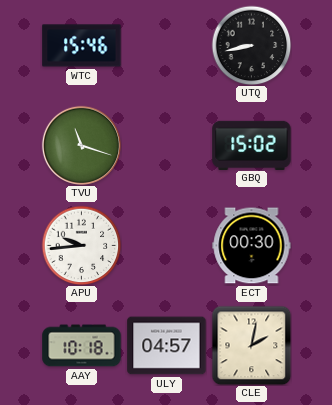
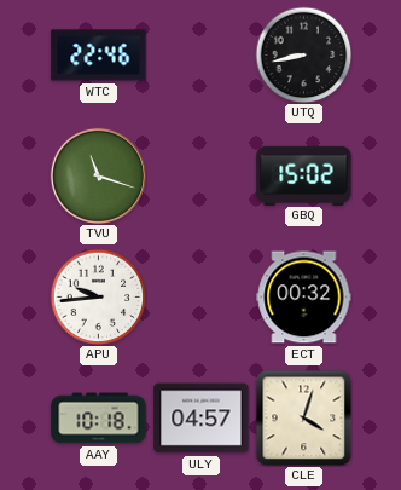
WTC: 15:46 -> 22:46 (99, 56)
ECT: 00:30 -> 00:32 (304, 298)
CLE: 2:02 -> 4:03 (303, 417)
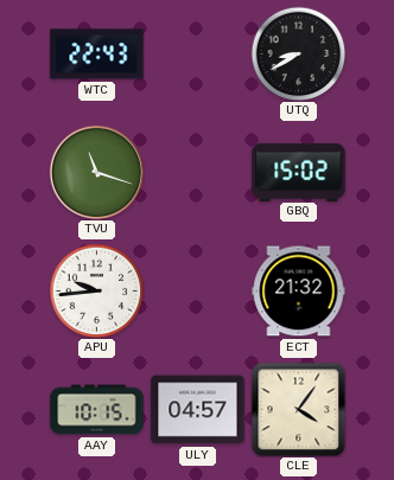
WTC: 22:46 -> 22:43 (97, 55)
UTQ: 8:43 -> 8:40 (298, 53)
ECT: 00:32 -> 21:32 (299, 292)
AAY: 10:18 -> 10:15 (97, 410)
CLE: 4:03 -> 4:06 (298, 409)
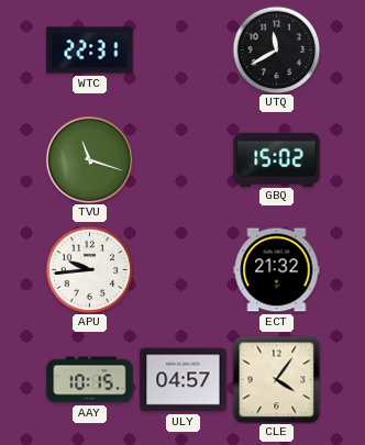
WTC: 22:43 -> 22:31 (90, 51)
UTQ: 8:40 -> 11:40 (276, 49)
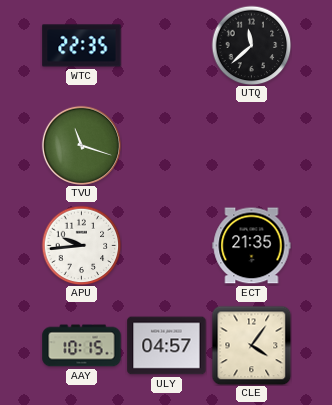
WTC: 22:31 -> 22:35 (82, 46)
UTQ: 11:40 -> 11:38 (251, 45)
GBQ: 15:02 -> none (277, 159)
ECT: 21:32 -> 21:35 (252, 246)
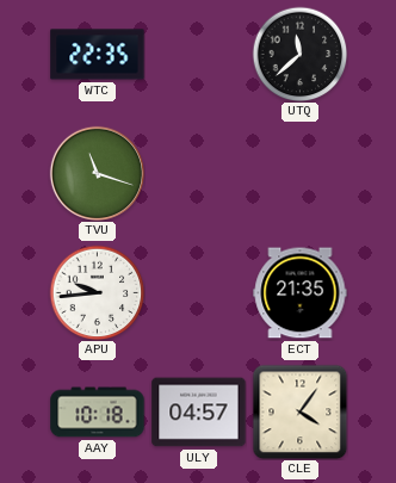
AAY: 10:15 -> 10:18 (98, 413)
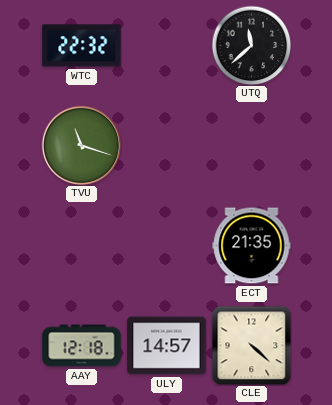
WTC: 22:35 -> 22:32 (82, 46)
APU: 9:44 -> none (97, 292)
AAY: 10:18 -> 12:18 (82, 346)
ULY: 04:57 -> 14:57 (167, 346)
CLE: 4:06 -> 4:22 (251, 345)
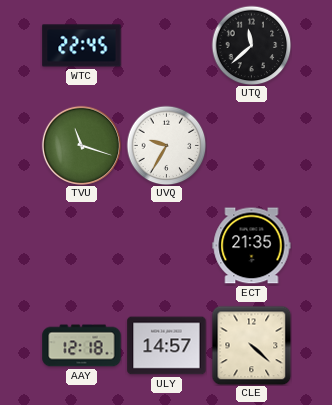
WTC: 22:32 -> 22:45 (82, 46)
UVQ: none -> 9:35 (166, 145)
